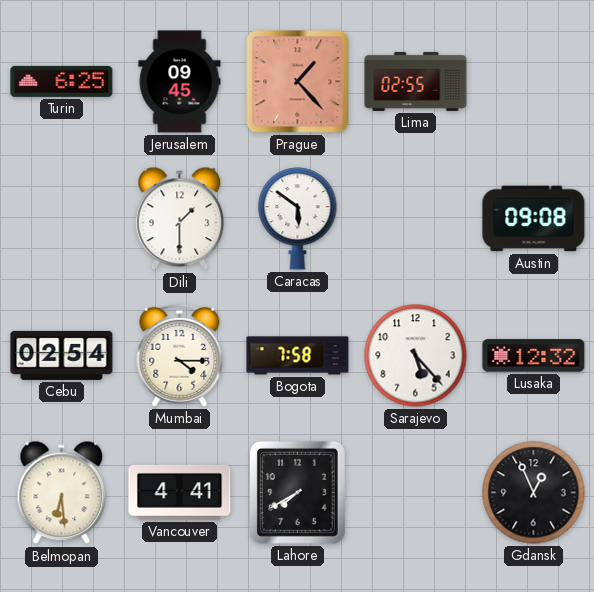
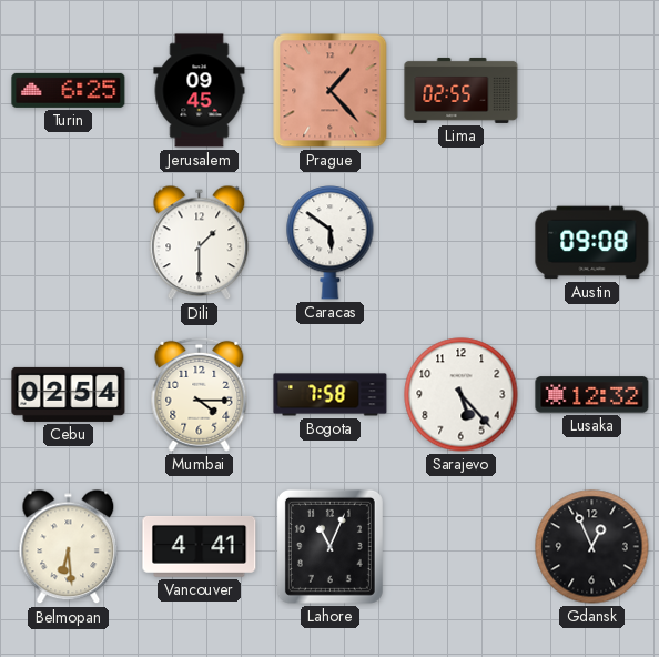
Lahore: 7:40 -> 11:04 (329, 546)
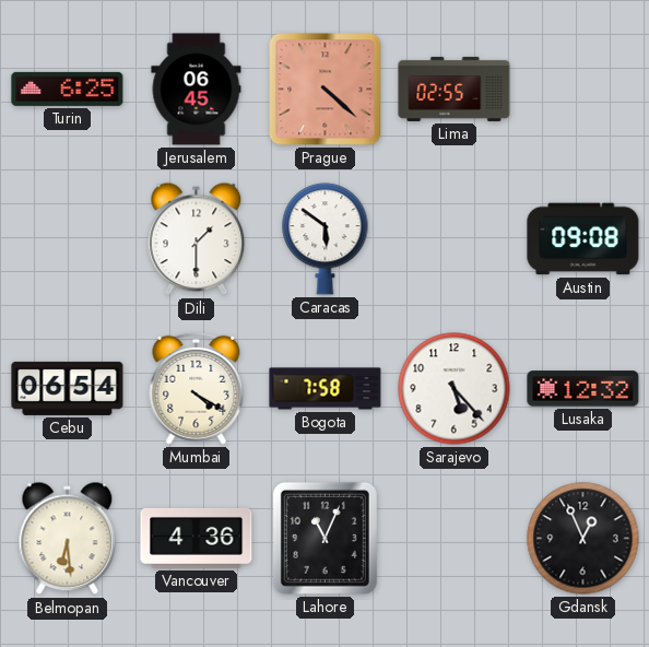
Jerusalem: 09:45 -> 06:45 (197, 90)
Prague: 1:23 -> 4:22 (326, 90)
Cebu: 02:54 -> 06:54 (68, 388)
Mumbai: 4:15 -> 4:20 (197, 388)
Vancouver: 4:41 -> 4:36 (197, 539)
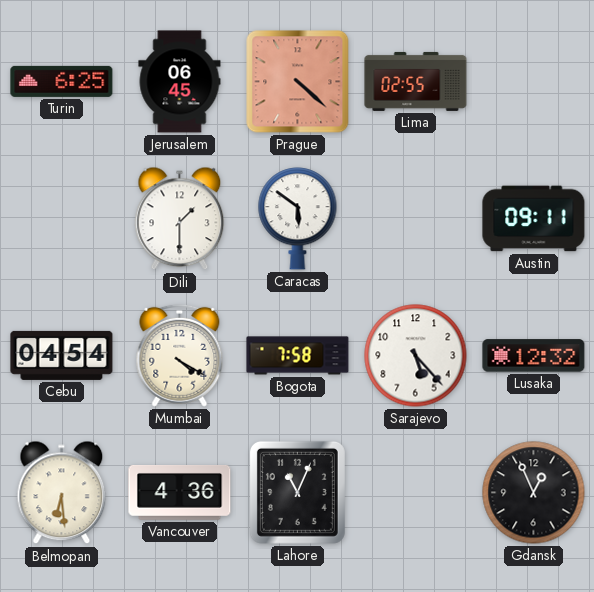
Austin: 09:08 -> 09:11 (534, 219)
Cebu: 06:54 -> 04:54 (62, 355)
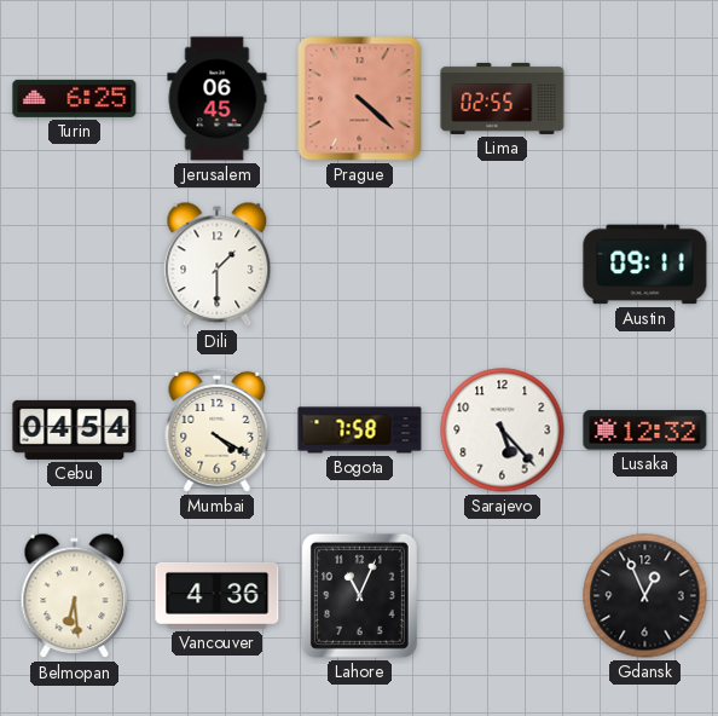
Caracas: 5:51 -> none (298, 219)
